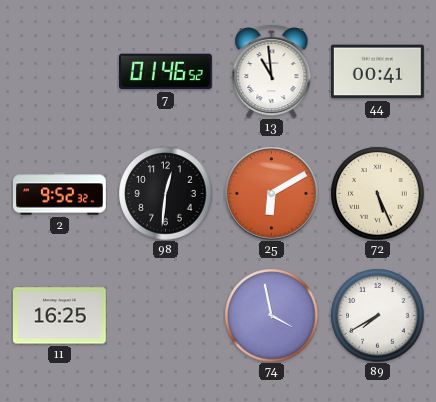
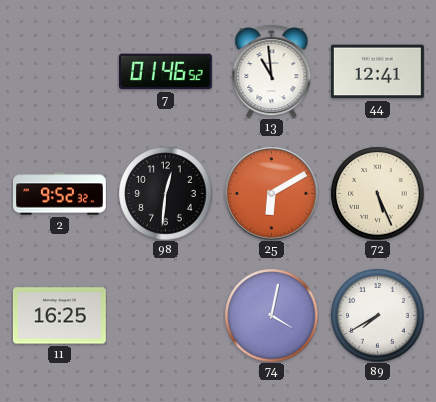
44: 00:41 -> 12:41 (377, 72)
74: 3:58 -> 4:02 (271, 315)
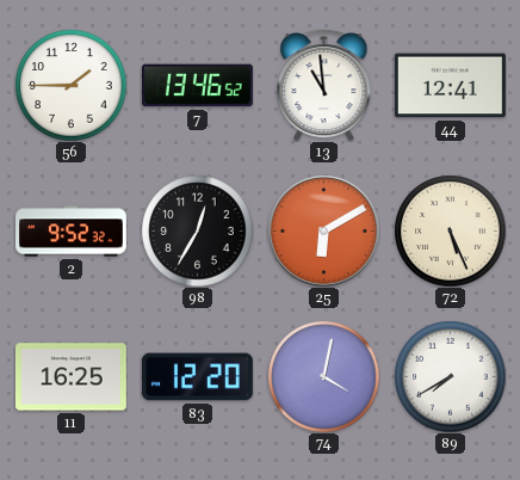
56: none -> 1:45 (70, 85)
7: 01:46 -> 13:46 (197, 86)
98: 12:31 -> 12:35 (197, 230)
83: none -> 12:20 (197, 377)
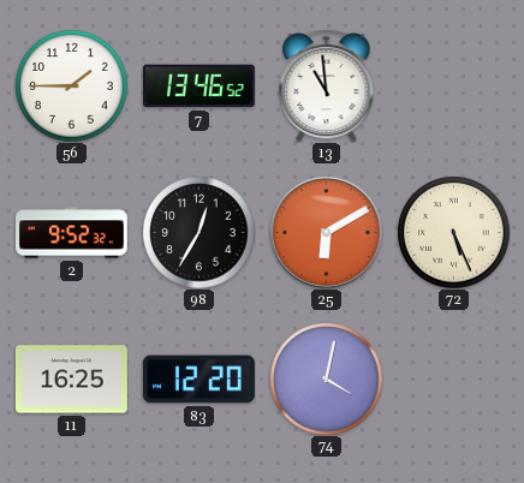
44: 12:41 -> none (450, 86)
89: 7:40 -> none (450, 376)
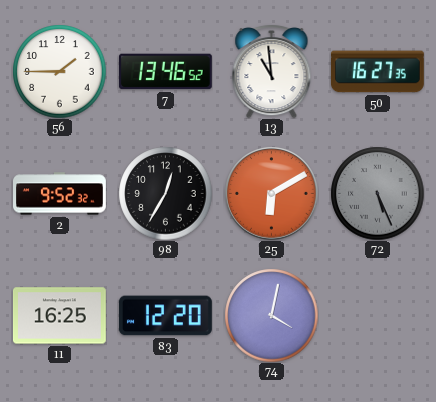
50: none -> 16:27 (377, 72)
72 dial: cream -> grey (377, 193)
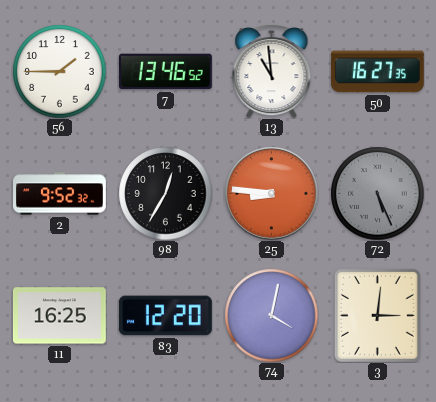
25: 6:10 -> 8:46 (271, 193)
3: none -> 3:01 (377, 315)
